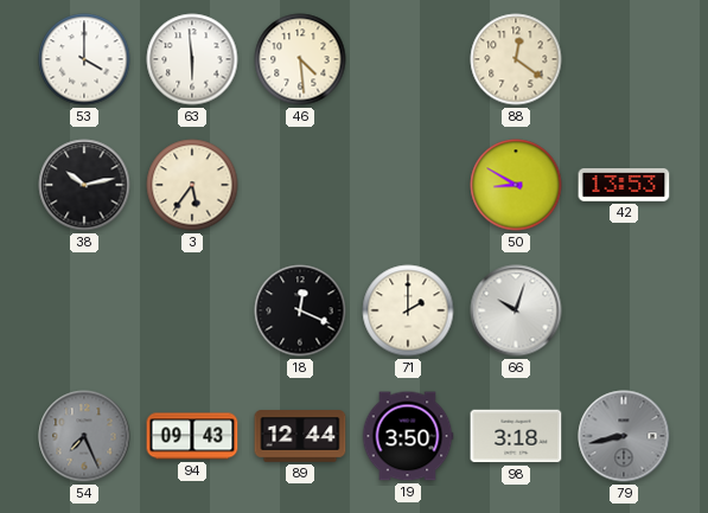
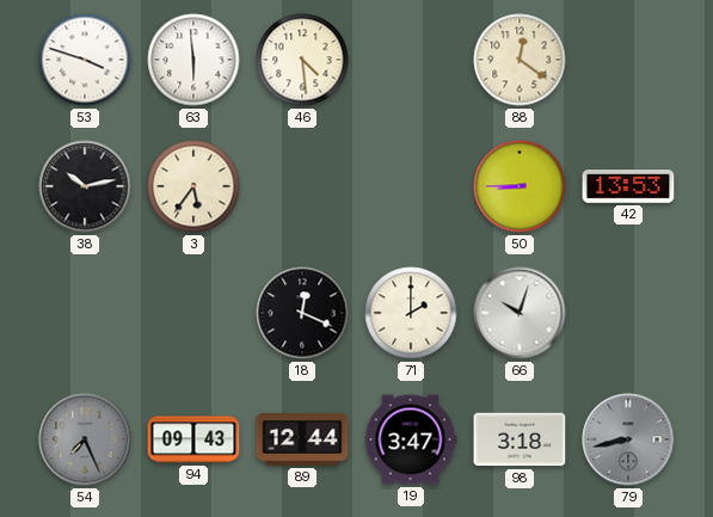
53: 4:00 -> 3:48 (85, 60)
50: 8:50 -> 8:45 (520, 186)
19: 3:50 -> 3:47 (411, 439)
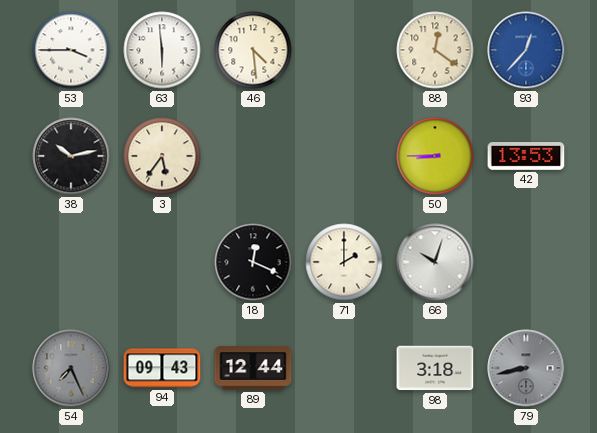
53: 3:48 -> 3:45 (71, 50)
93: none -> 12:37 (526, 50)
19: 3:47 -> none (411, 439)
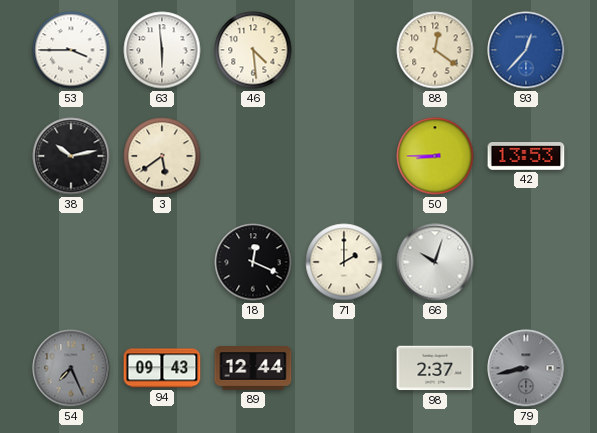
3: 5:36 -> 5:39 (162, 156)
98: 3:18 -> 2:37 (435, 368)
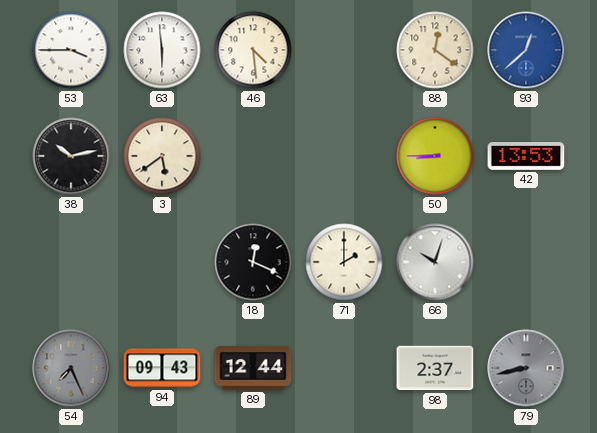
93: 12:37 -> 12:38 (526, 50)
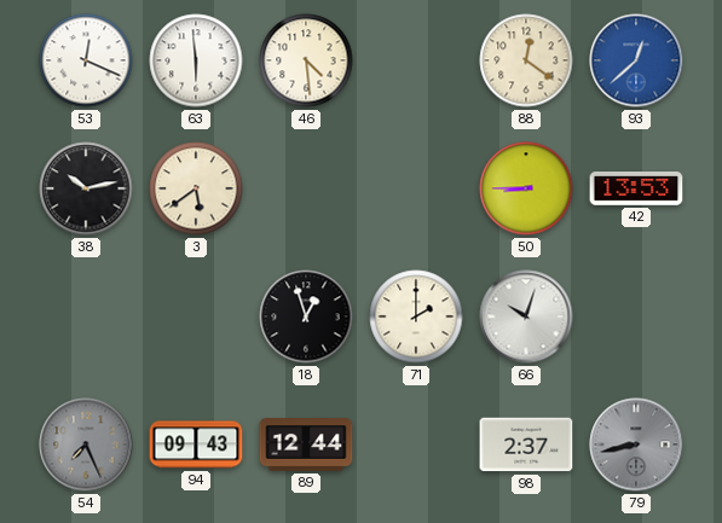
53: 3:45 -> 12:19 (86, 60)
18: 12:19 -> 12:57 (306, 316)
